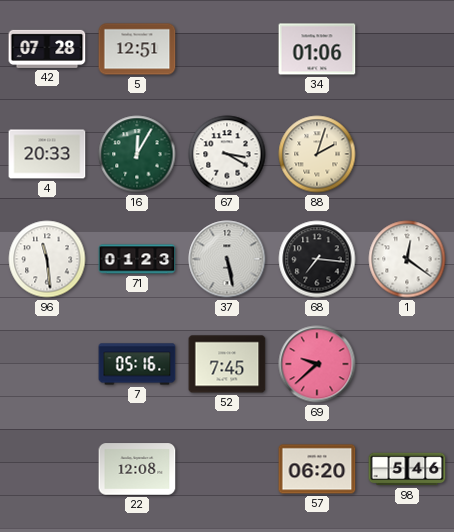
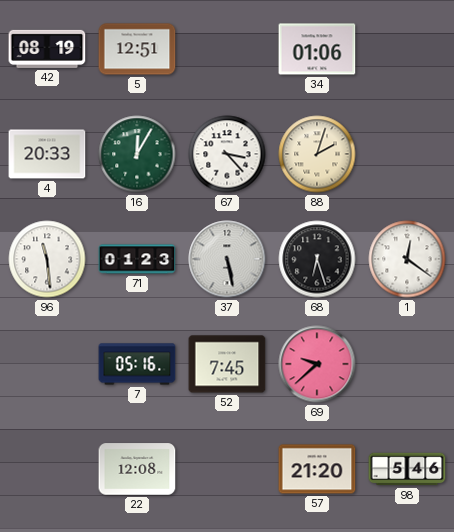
42: 07:28 -> 08:19 (47, 49)
67: 3:20 -> 3:23 (227, 154)
68: 7:16 -> 6:27 (317, 259)
57: 06:20 -> 21:20 (317, 469)
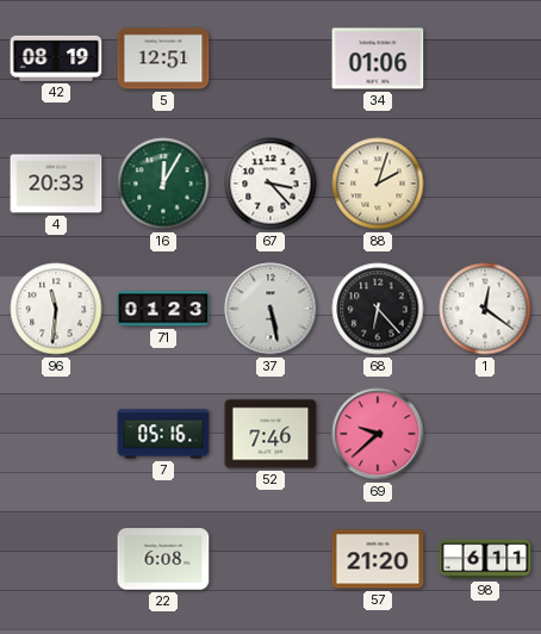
96: 11:29 -> 11:31 (56, 309)
68: 6:27 -> 6:23 (378, 309)
52: 7:45 -> 7:46 (270, 434)
22: 12:08 -> 6:08 (163, 559)
98: 5:46 -> 6:11 (485, 559)
